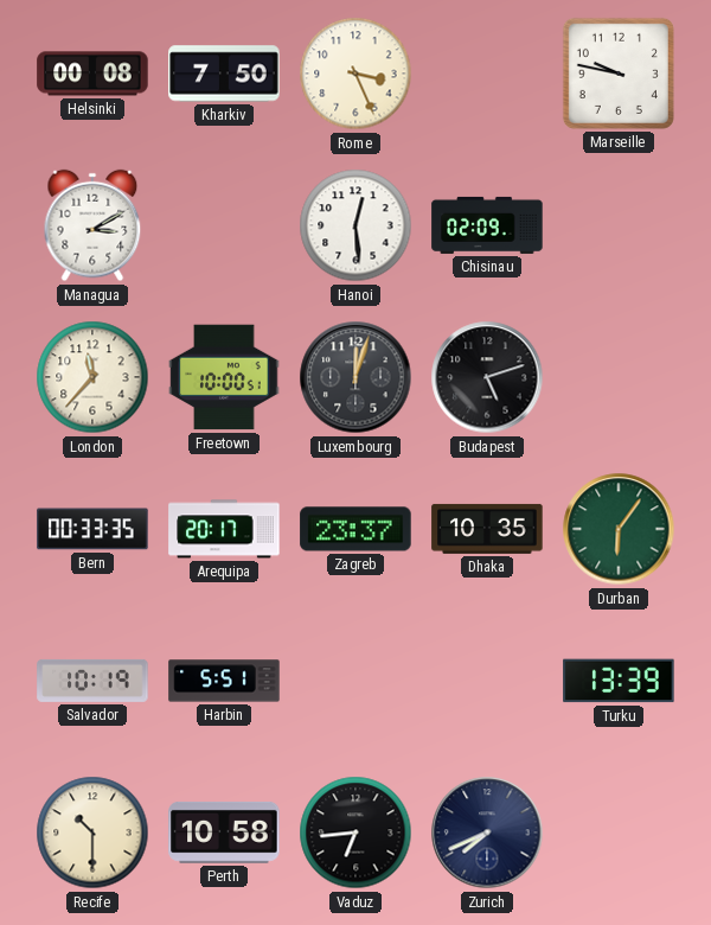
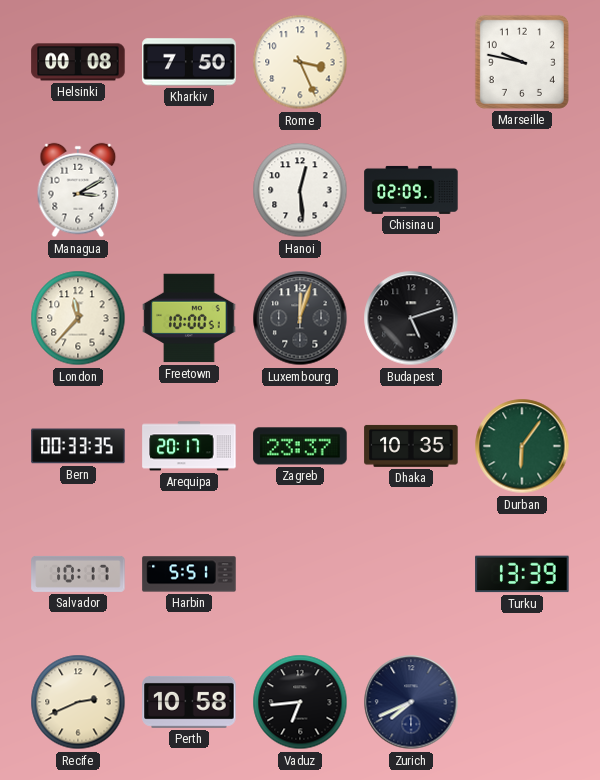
Salvador: 10:19 -> 10:17 (78, 574)
Recife: 10:30 -> 2:41 (78, 702)
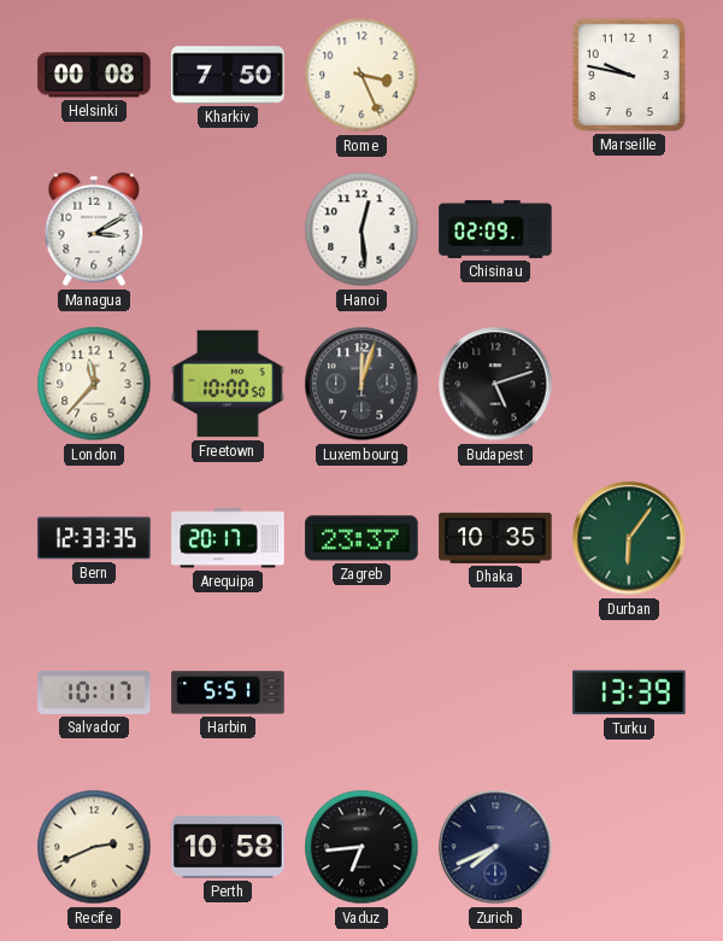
Freetown: 10:00:51 -> 10:00:50 (228, 384)
Bern: 00:33 -> 12:33 (94, 538)
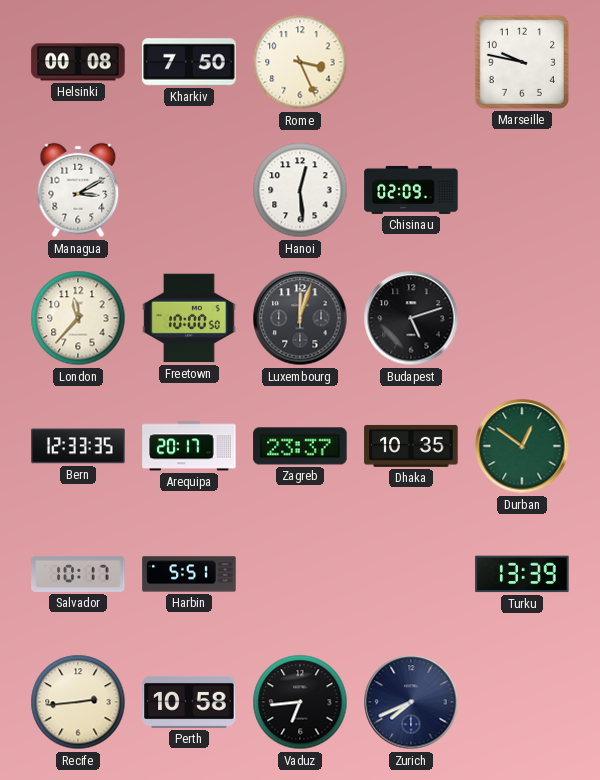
Durban: 6:06 -> 12:51 (522, 446)
Recife: 2:41 -> 2:44 (78, 702)
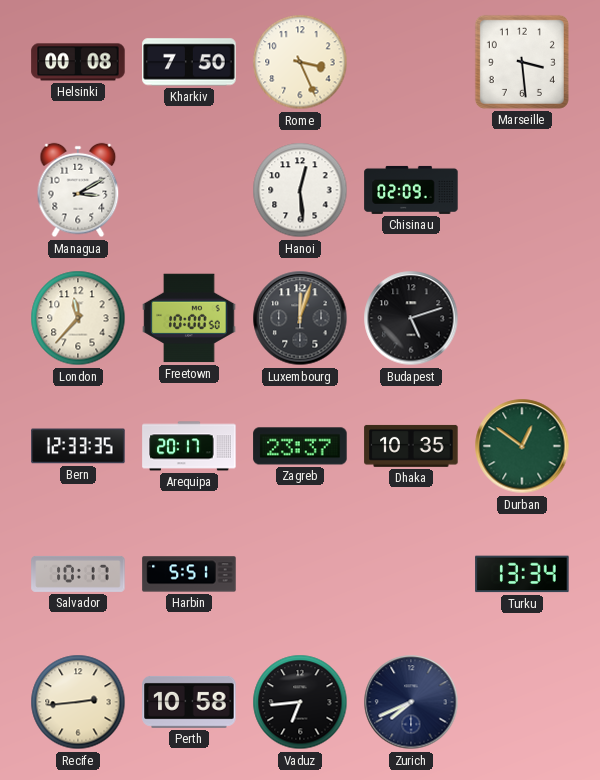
Marseille: 9:47 -> 3:29 (522, 62)
Turku: 13:39 -> 13:34 (522, 574)
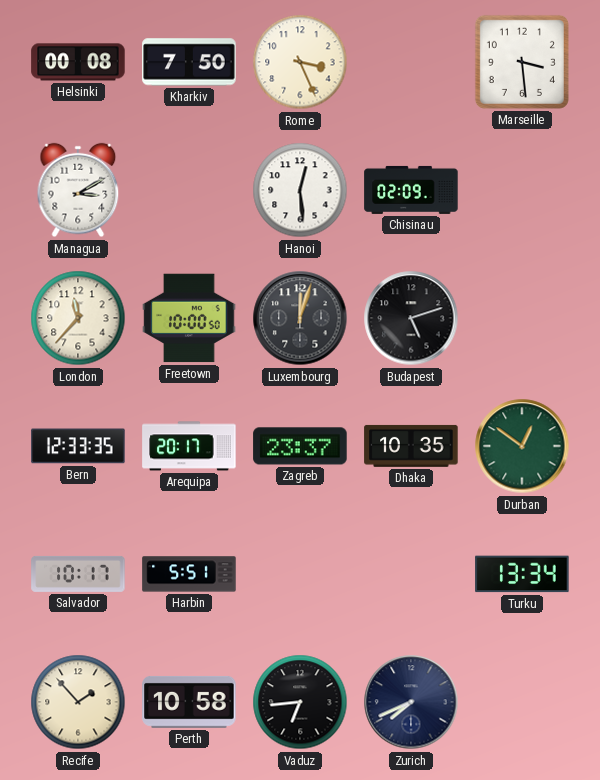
Recife: 2:44 -> 1:53 (78, 702)
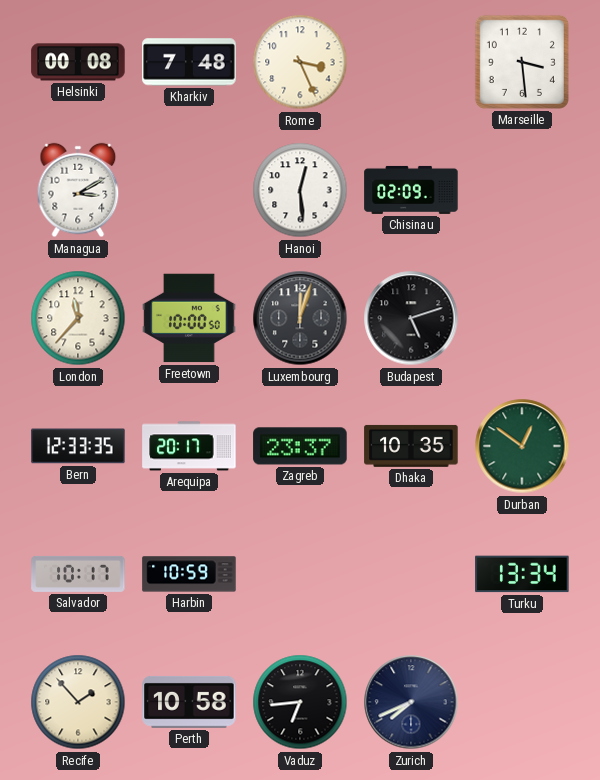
Kharkiv: 7:50 -> 7:48 (189, 62)
Harbin: 5:51 -> 10:59 (189, 574)
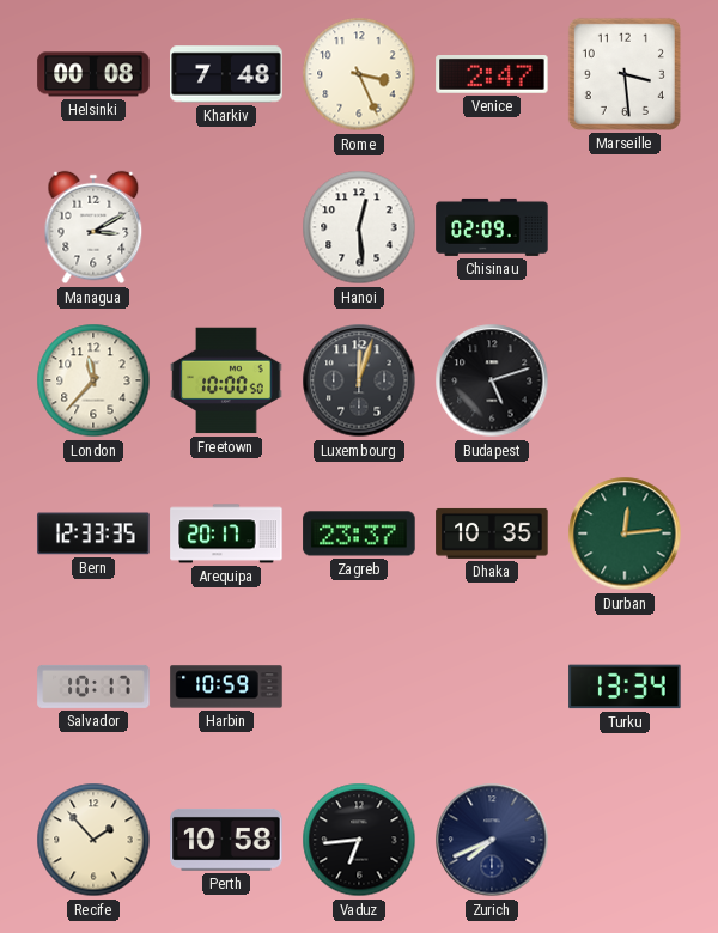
Venice: none -> 2:47 (492, 75)
Durban: 12:51 -> 12:14 (625, 533)
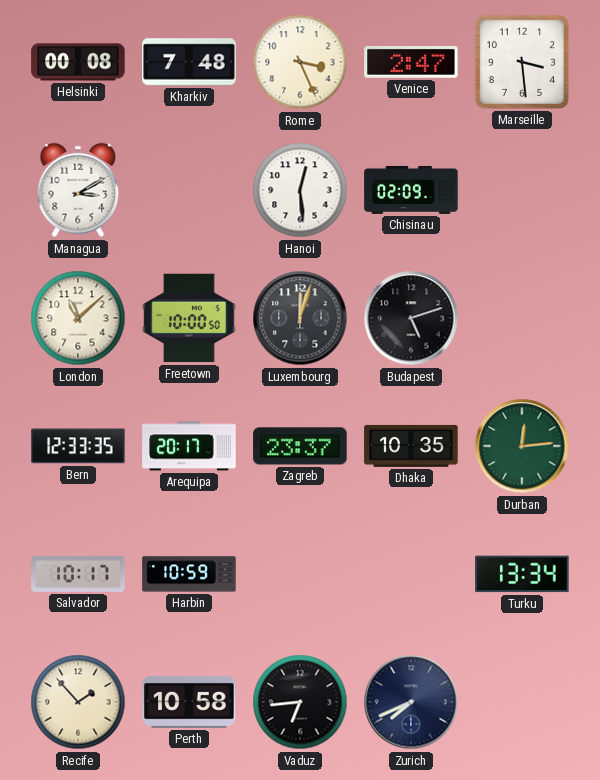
London: 11:37 -> 11:08 (78, 318)
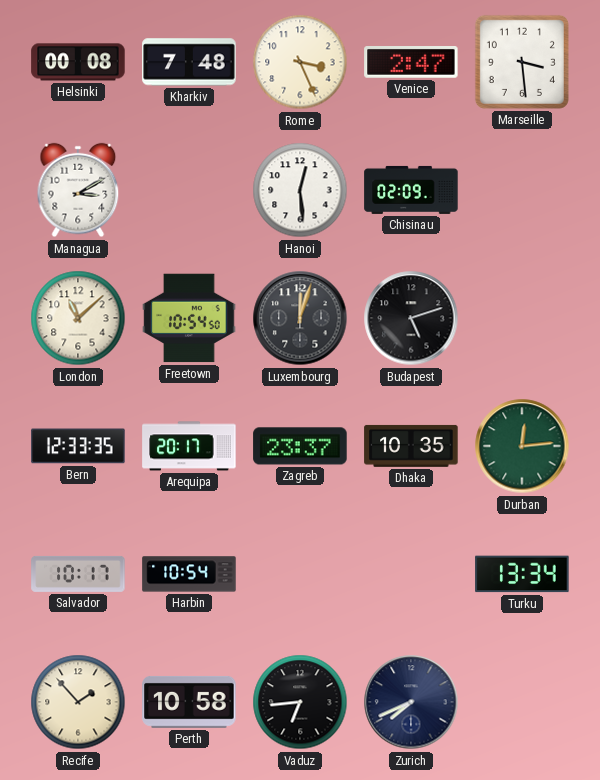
Freetown: 10:00 -> 10:54 (189, 318)
Harbin: 10:59 -> 10:54 (189, 574)
